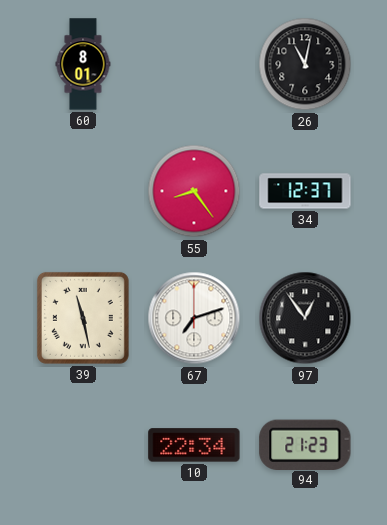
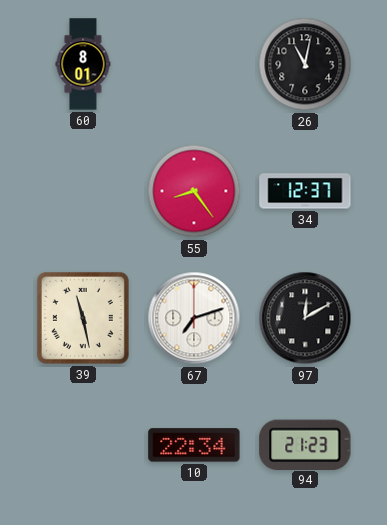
97: 12:54 -> 12:10 (305, 318)
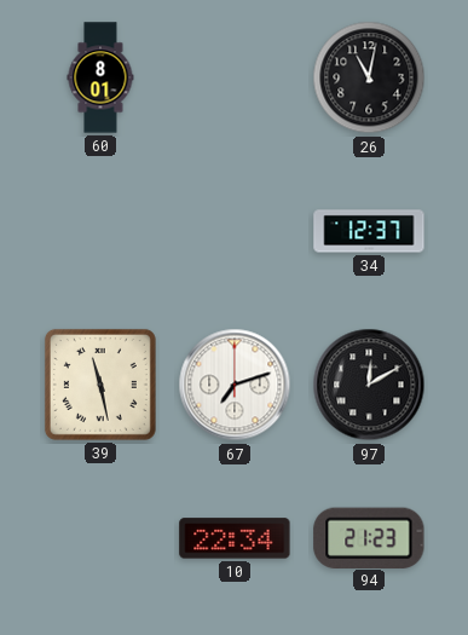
55: 8:24 -> none (194, 191)
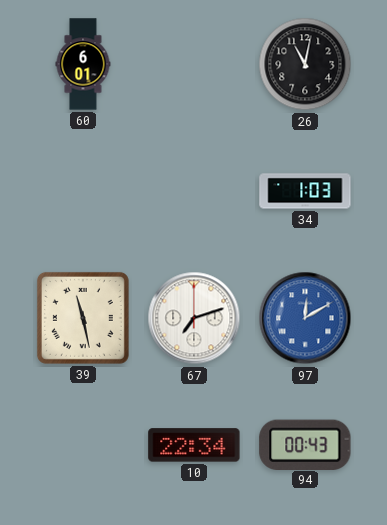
60: 8:01 -> 6:01 (83, 64)
34: 12:37 -> 1:03 (305, 191)
97 dial: black -> blue (305, 318)
94: 21:23 -> 00:43 (305, 444)
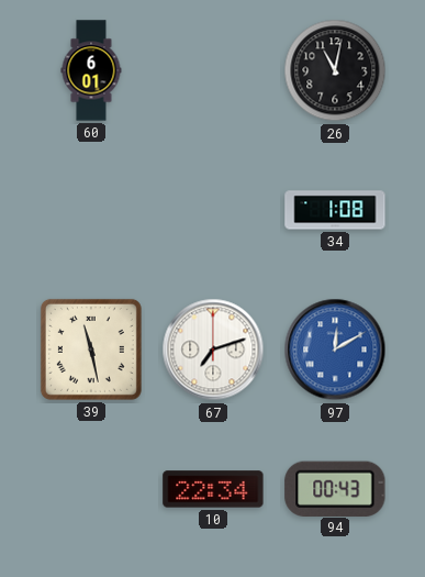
34: 1:03 -> 1:08 (335, 210)
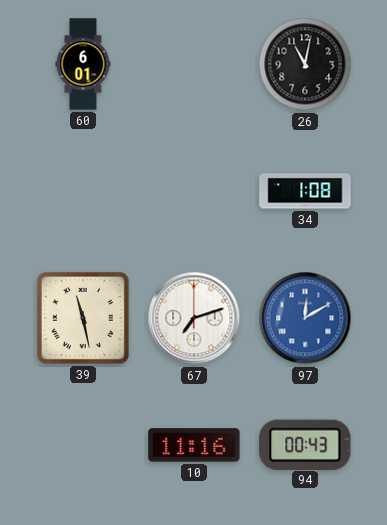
10: 22:34 -> 11:16 (194, 445)
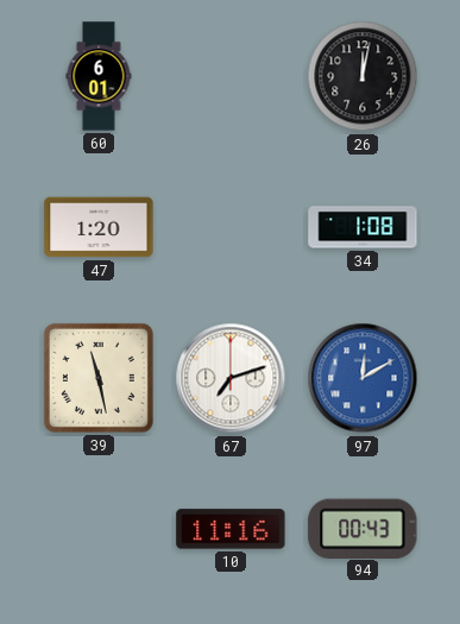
26: 11:02 -> 12:02 (363, 76)
47: none -> 1:20 (99, 227)
